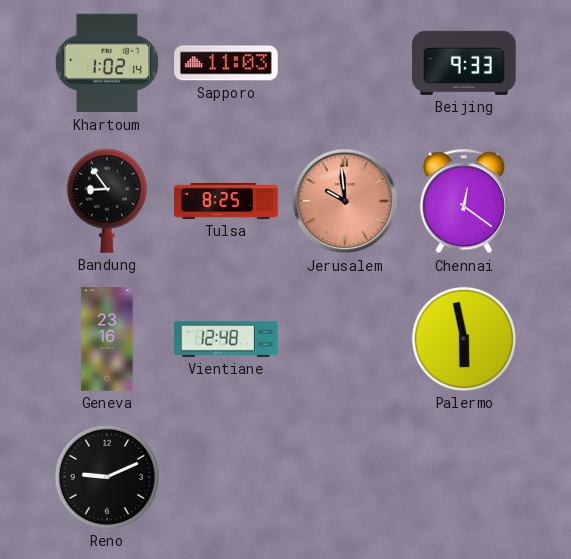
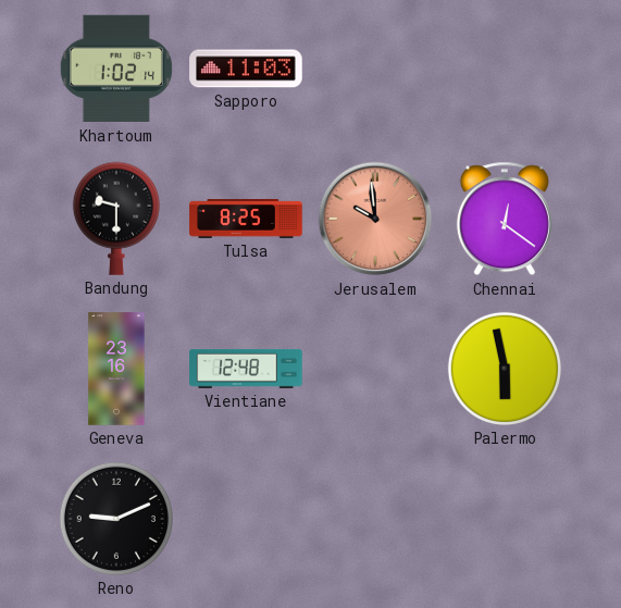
Beijing: 9:33 -> none (464, 63)
Bandung: 8:54 -> 9:30 (116, 219)
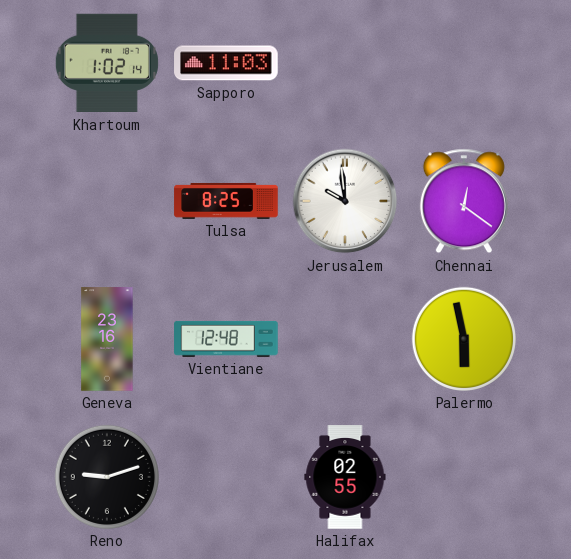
Bandung: 9:30 -> none (116, 219)
Jerusalem dial: salmon -> white (345, 201)
Reno: 9:11 -> 9:12 (107, 477)
Halifax: none -> 02:55 (345, 477)
